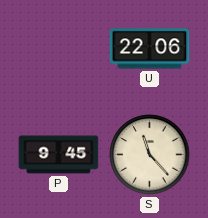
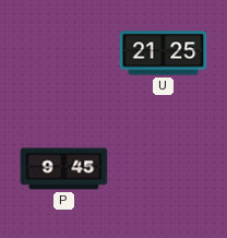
U: 22:06 -> 21:25 (164, 53)
S: 11:23 -> none (150, 155)
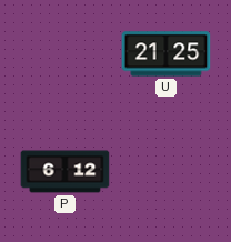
P: 9:45 -> 6:12 (66, 172)
